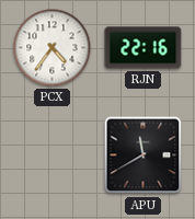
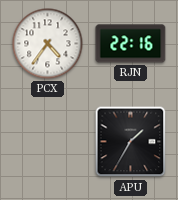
APU: 11:40 -> 1:35 (131, 142)
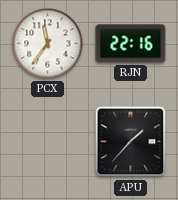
PCX: 4:36 -> 11:36 (48, 44)
APU: 1:35 -> 1:37 (131, 142)
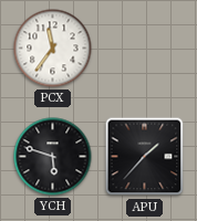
RJN: 22:16 -> none (131, 44)
YCH: none -> 5:48 (53, 157)
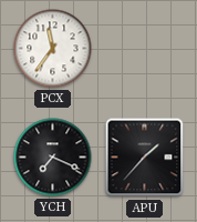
YCH: 5:48 -> 7:19 (53, 158)
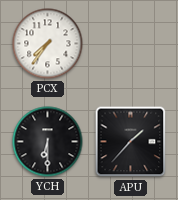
PCX: 11:36 -> 7:36 (48, 44)
YCH: 7:19 -> 6:30 (48, 142)
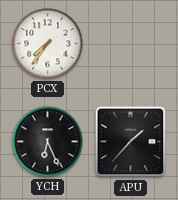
YCH: 6:30 -> 6:26 (48, 142)
